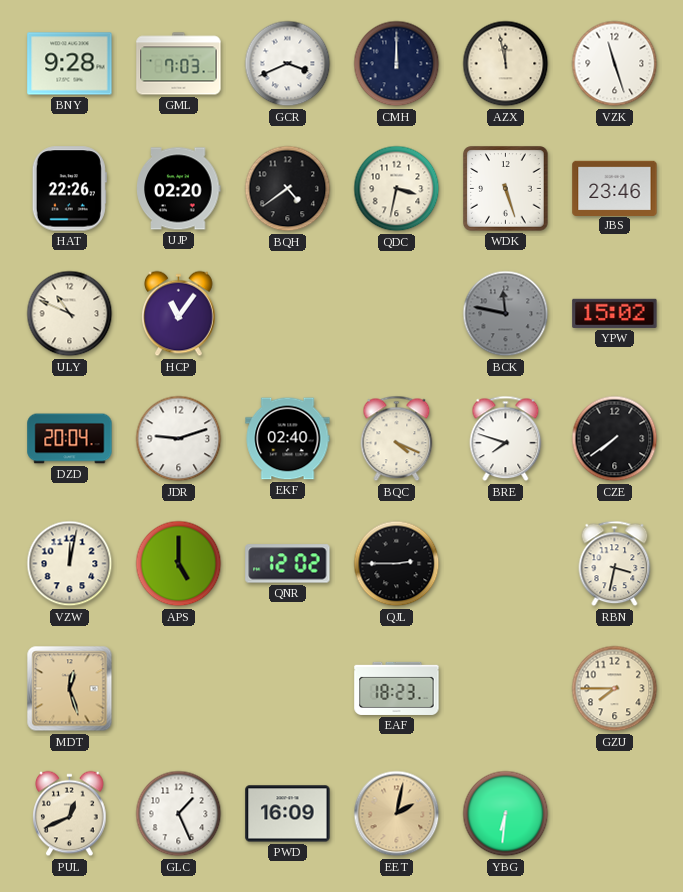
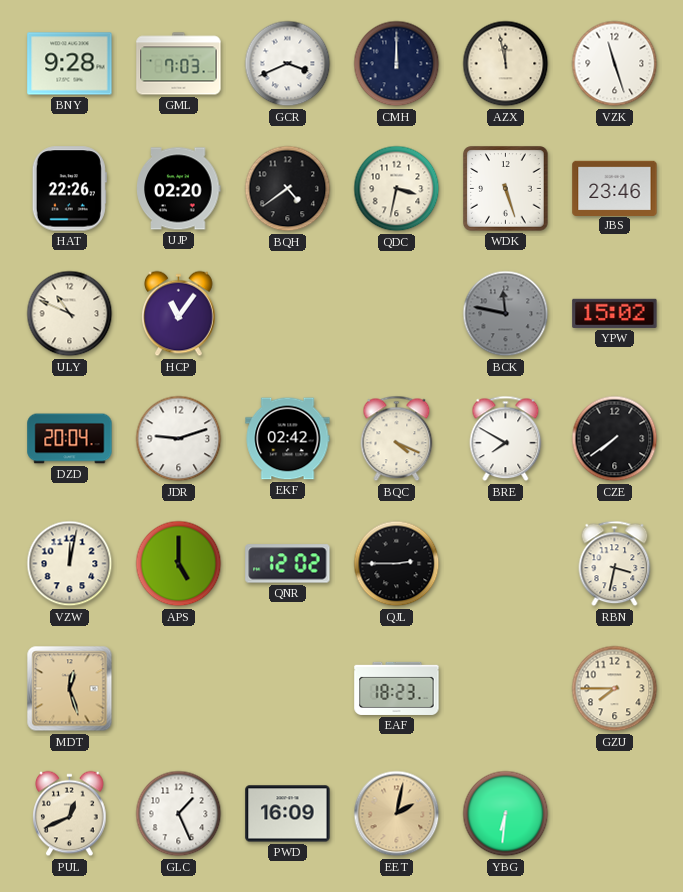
EKF: 02:40 -> 02:42 (288, 439)
BRE: 7:48 -> 7:50 (506, 439)
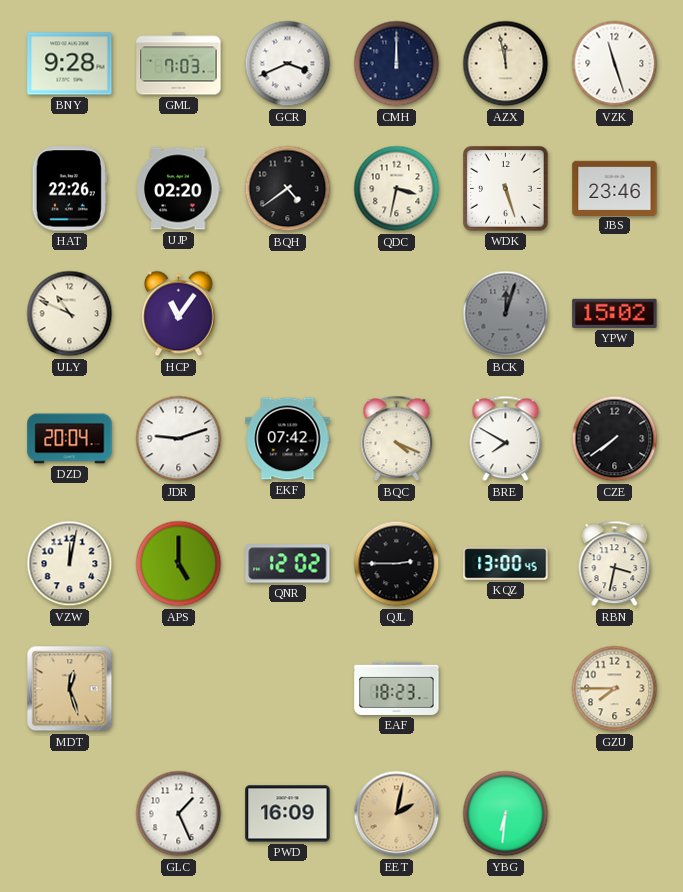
BCK: 11:47 -> 12:03 (506, 314)
EKF: 02:42 -> 07:42 (288, 439)
KQZ: none -> 13:00 (506, 564)
PUL: 12:41 -> none (70, 814)
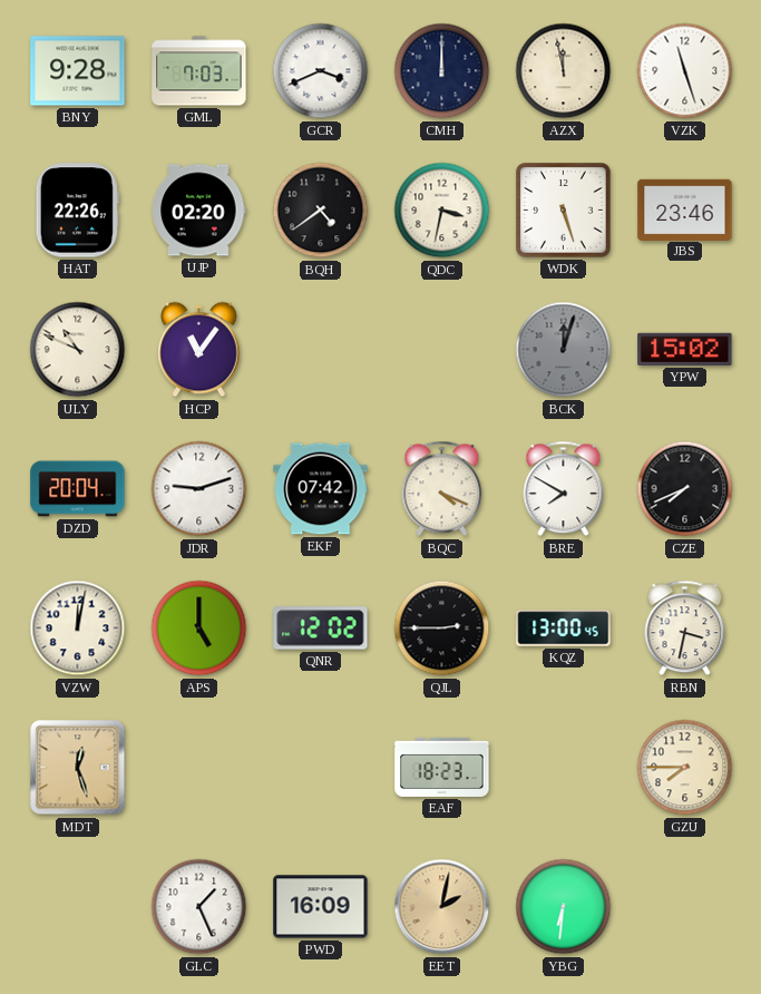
CZE: 7:39 -> 7:41 (685, 489)
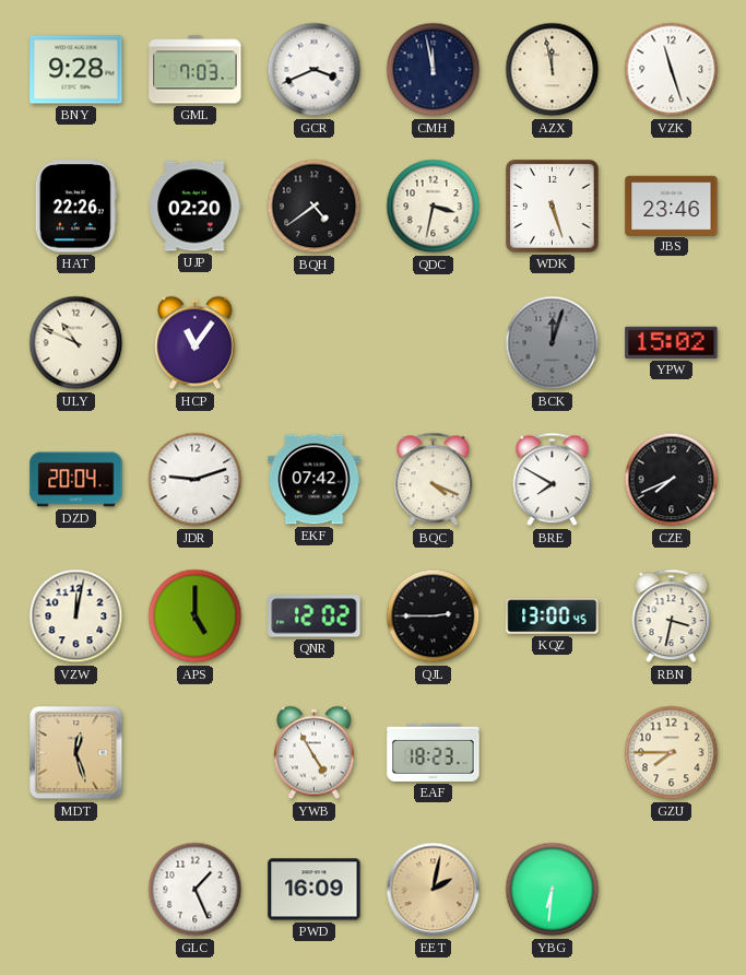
CMH: 12:00 -> 11:58 (434, 70)
YWB: none -> 4:55 (315, 753)
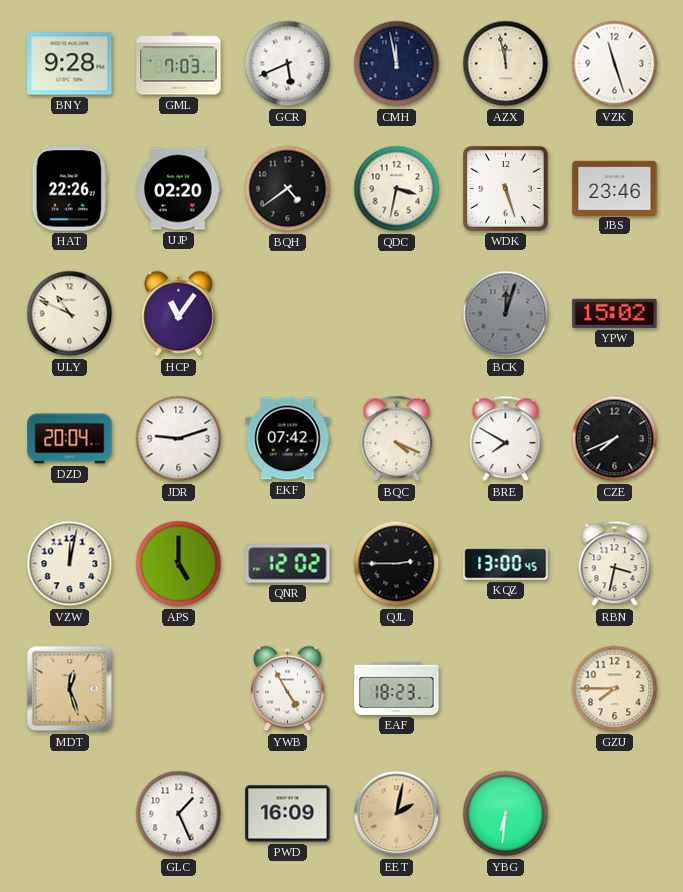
GCR: 3:41 -> 5:41 (288, 64)
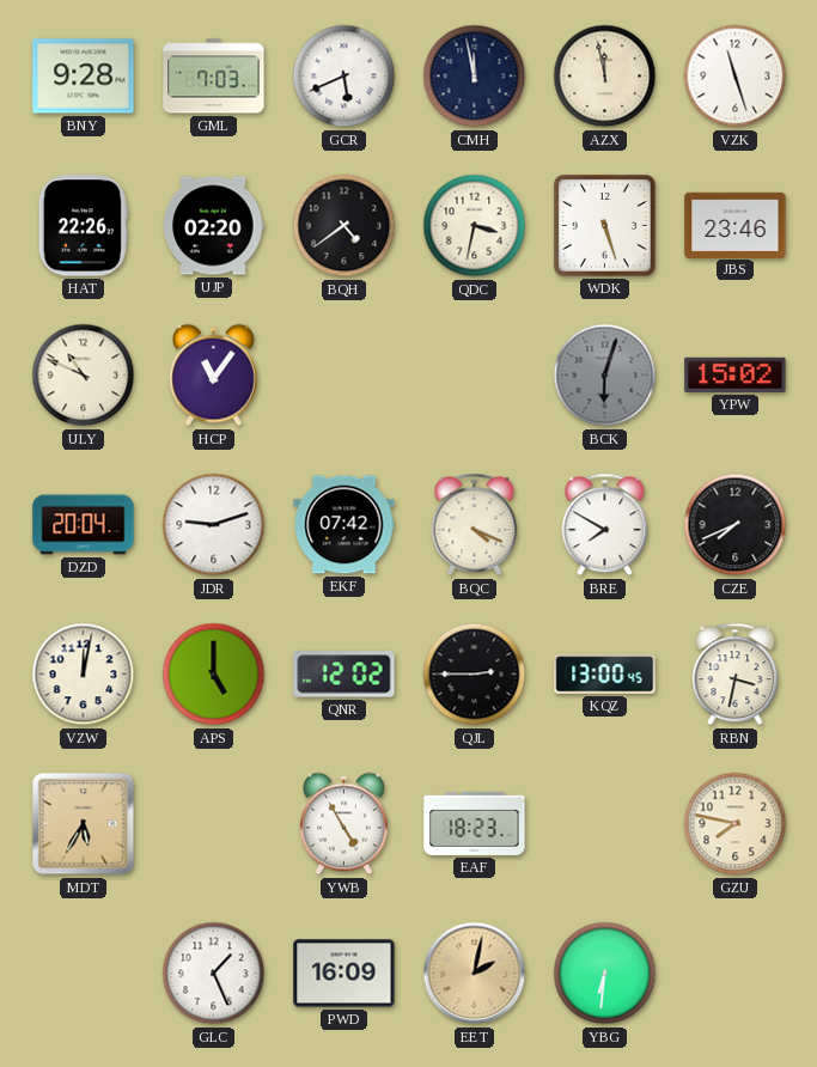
BCK: 12:03 -> 6:03 (605, 376)
MDT: 12:27 -> 5:35 (84, 824)
GZU: 7:45 -> 7:47 (736, 824)
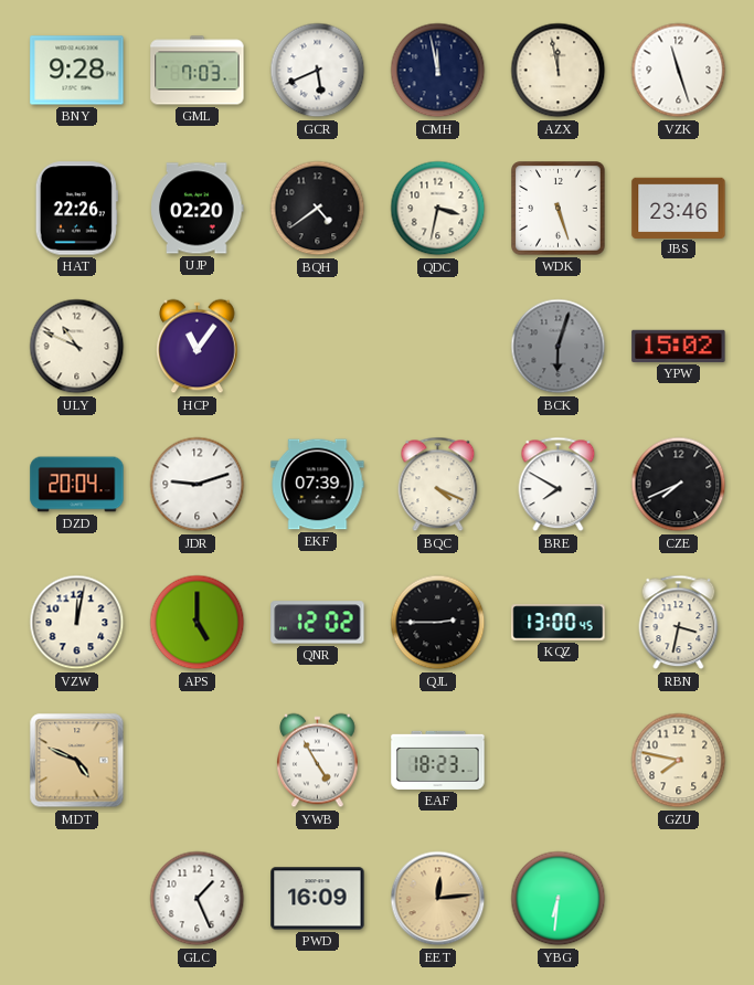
EKF: 07:42 -> 07:39 (318, 485)
MDT: 5:35 -> 4:49 (77, 761)
EET: 2:02 -> 12:14 (438, 899)
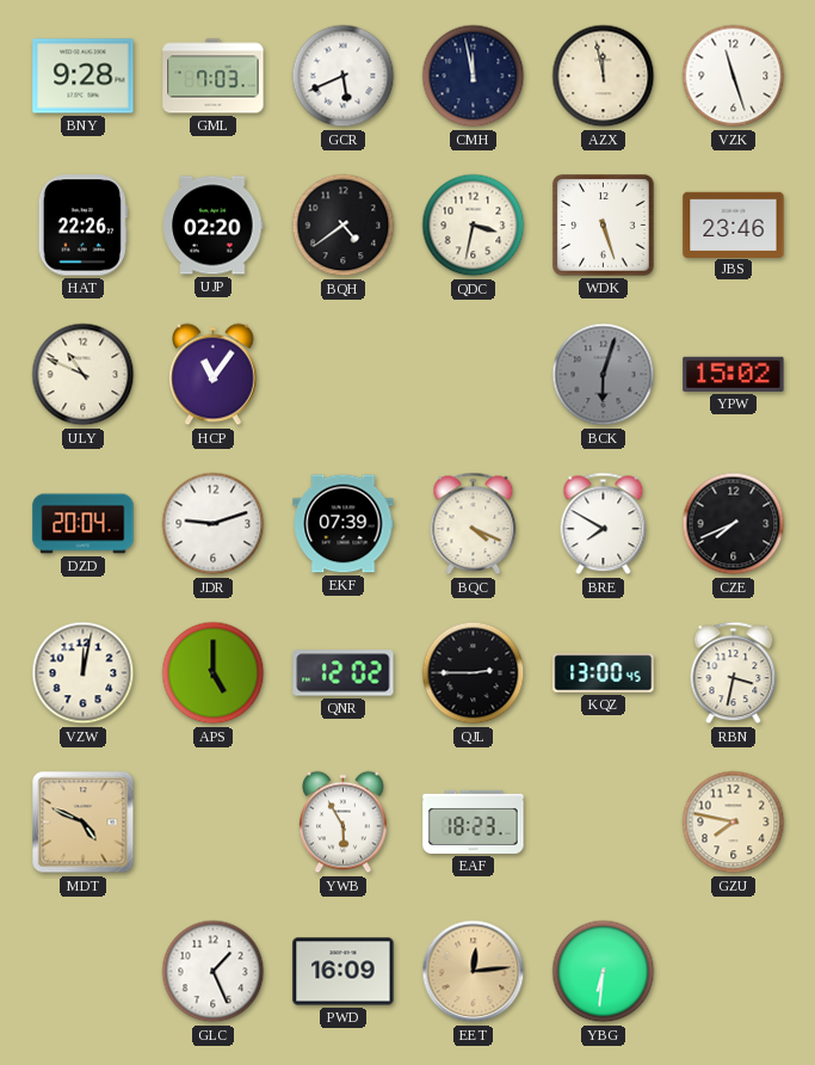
YWB: 4:55 -> 5:55 (344, 823)
